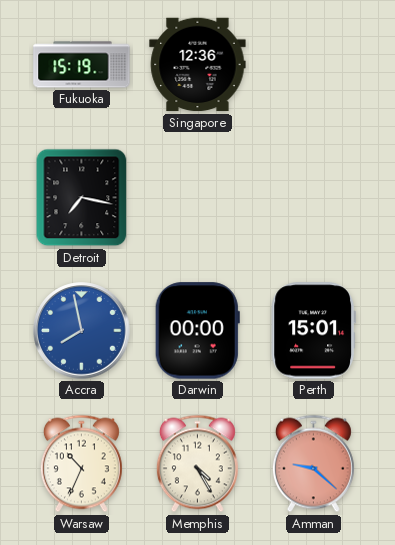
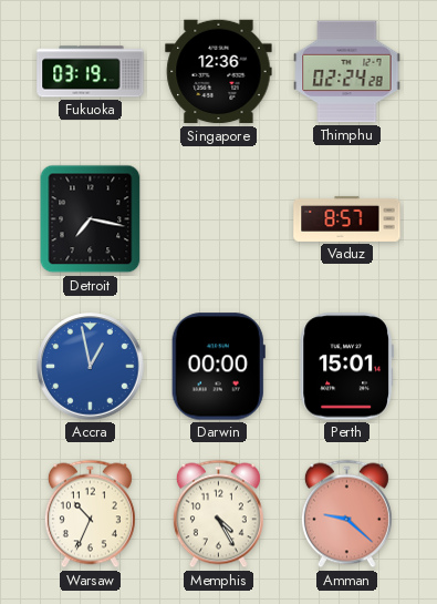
Fukuoka: 15:19 -> 03:19 (91, 72)
Thimphu: none -> 02:24 (347, 72)
Vaduz: none -> 8:57 (347, 218)
Accra: 7:58 -> 12:58 (91, 367)
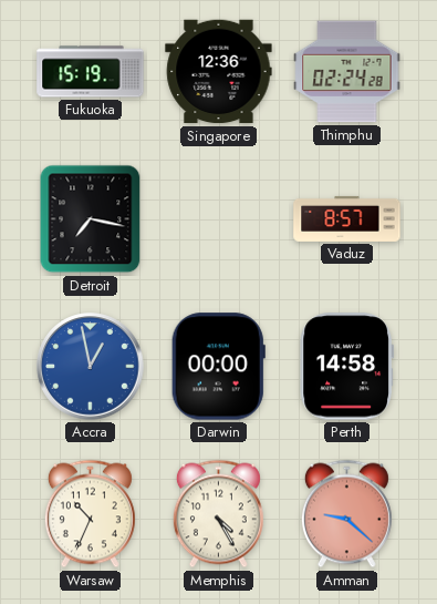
Fukuoka: 03:19 -> 15:19 (91, 72)
Perth: 15:01 -> 14:58 (346, 367)
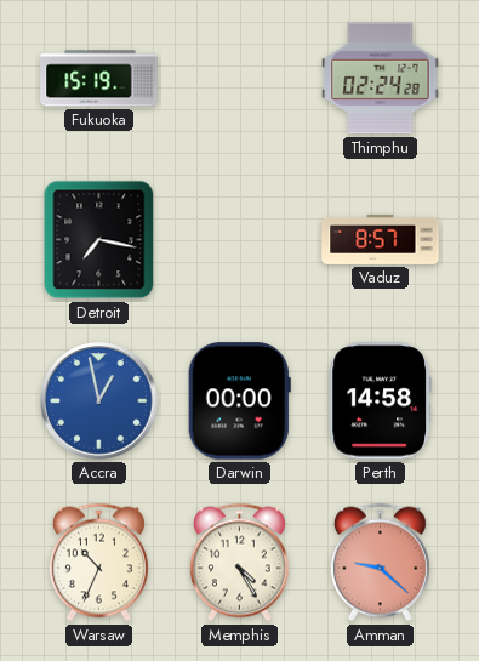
Singapore: 12:36 -> none (219, 72)
